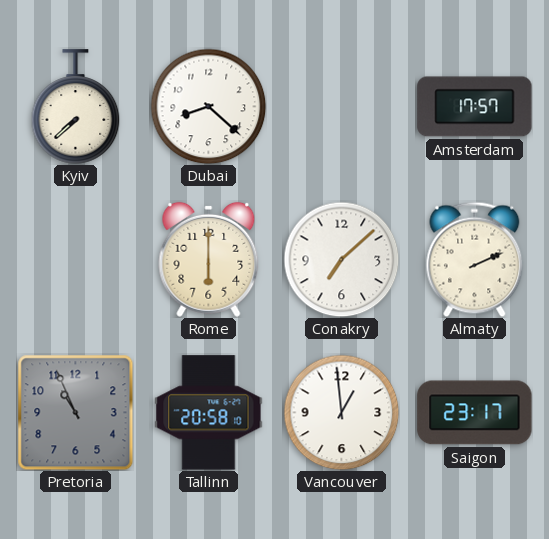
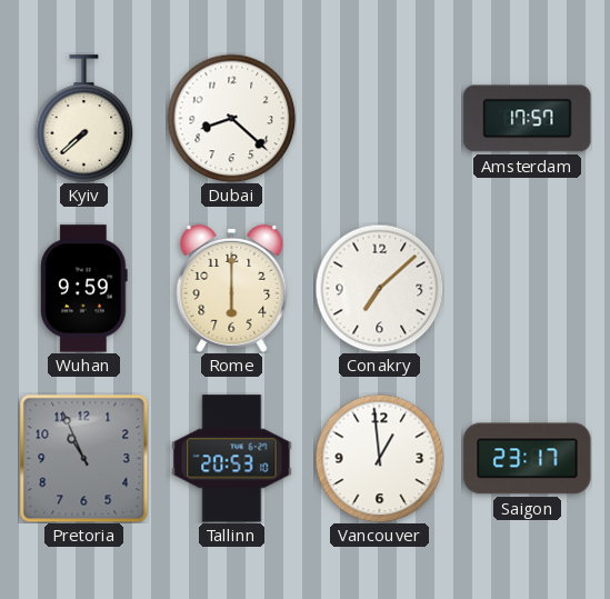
Wuhan: none -> 9:59 (84, 289)
Almaty: 2:11 -> none (475, 259)
Tallinn: 20:58 -> 20:53 (232, 459)
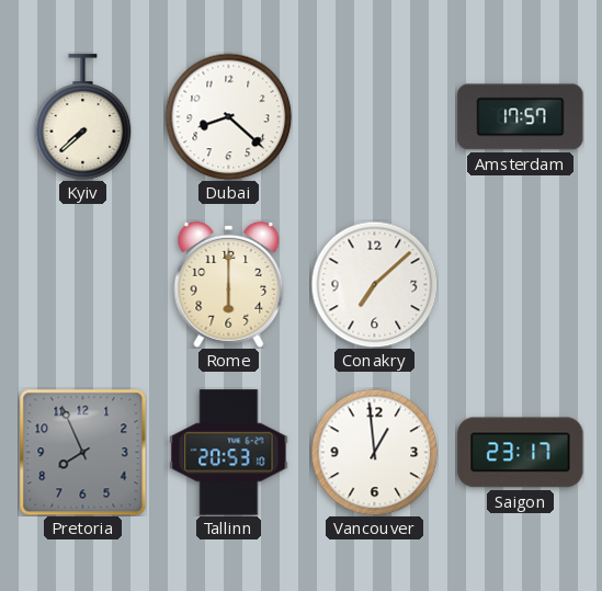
Wuhan: 9:59 -> none (84, 289)
Pretoria: 10:56 -> 7:56 (82, 452)
